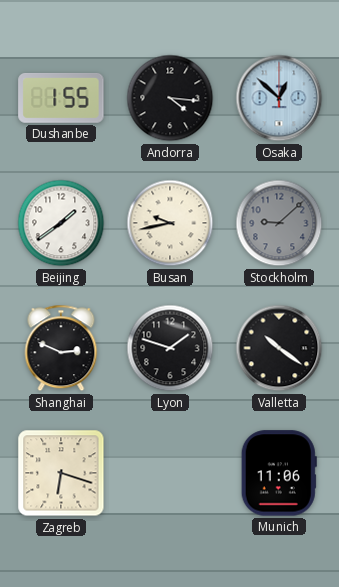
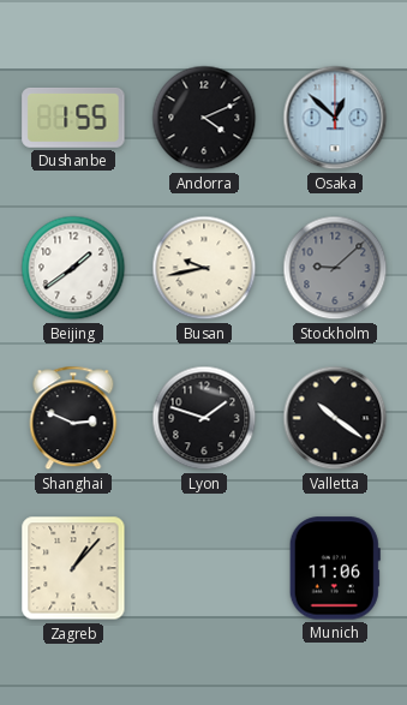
Andorra: 4:16 -> 4:11 (204, 118)
Zagreb: 6:18 -> 1:07 (73, 568)
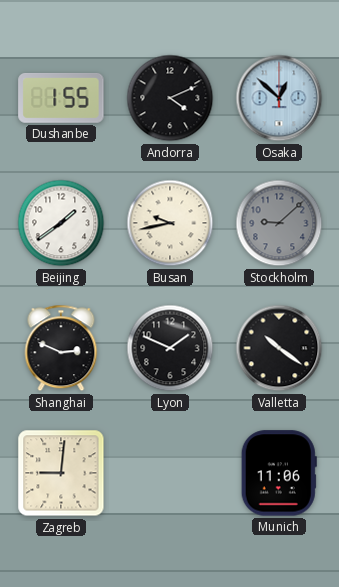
Lyon: 1:48 -> 1:49 (170, 348)
Zagreb: 1:07 -> 9:01 (61, 473)
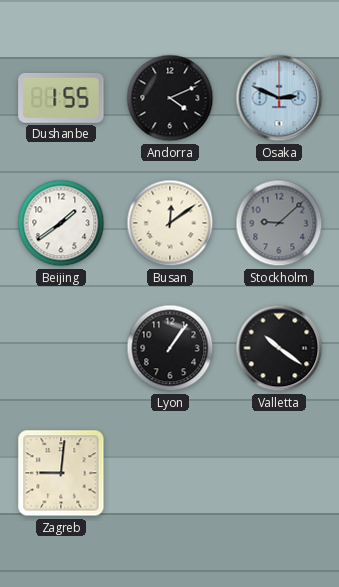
Osaka: 12:52 -> 2:49 (279, 98)
Busan: 9:43 -> 12:09 (170, 223)
Shanghai: 2:49 -> none (61, 348)
Lyon: 1:49 -> 1:06 (170, 348)
Munich: 11:06 -> none (279, 473)
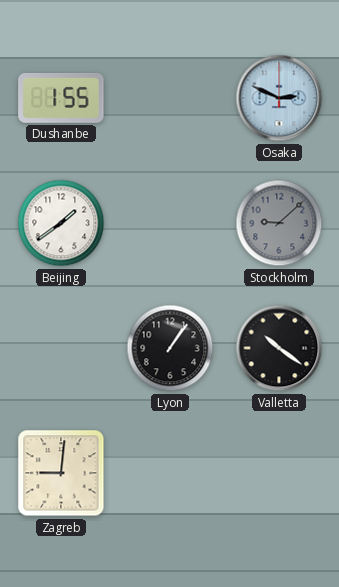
Andorra: 4:11 -> none (170, 98)
Busan: 12:09 -> none (170, 223)
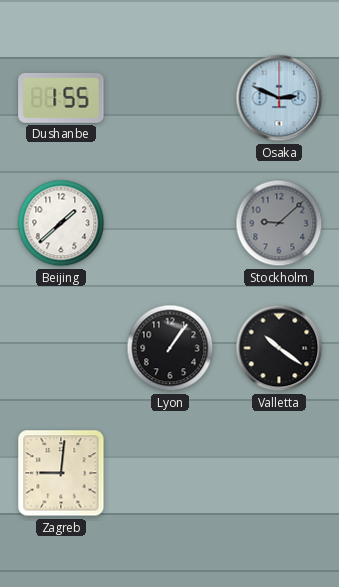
Beijing: 1:39 -> 1:38 (61, 223)
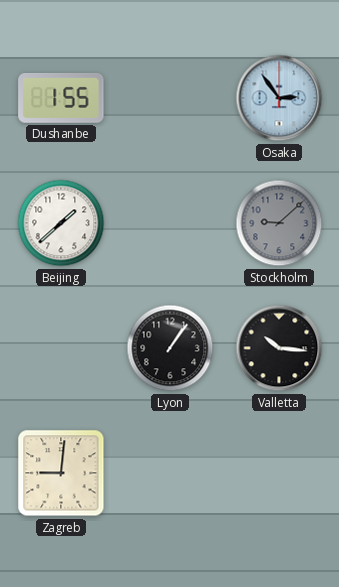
Osaka: 2:49 -> 2:54 (279, 98)
Valletta: 10:21 -> 10:16 (279, 348)
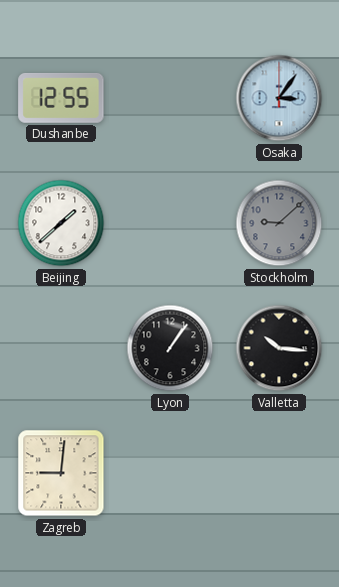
Dushanbe: 1:55 -> 12:55 (61, 98)
Osaka: 2:54 -> 3:06 (279, 98)
